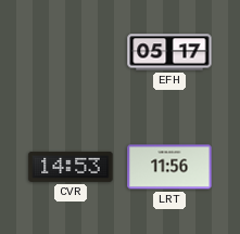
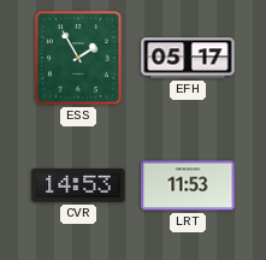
ESS: none -> 1:55 (78, 58)
LRT: 11:56 -> 11:53 (188, 185)
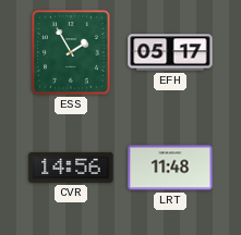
CVR: 14:53 -> 14:56 (71, 168)
LRT: 11:53 -> 11:48 (170, 168)
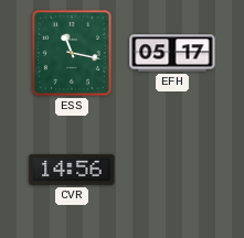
ESS: 1:55 -> 11:17 (72, 53)
LRT: 11:48 -> none (170, 168)
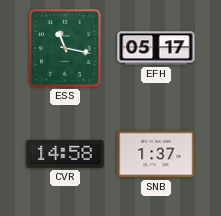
CVR: 14:56 -> 14:58 (65, 154)
SNB: none -> 1:37 (156, 154)
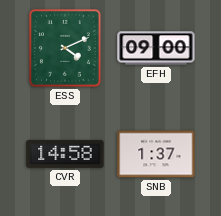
ESS: 11:17 -> 4:11 (65, 48)
EFH: 05:17 -> 09:00 (156, 48)
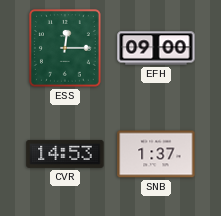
ESS: 4:11 -> 12:15 (65, 48)
CVR: 14:58 -> 14:53 (65, 154)
